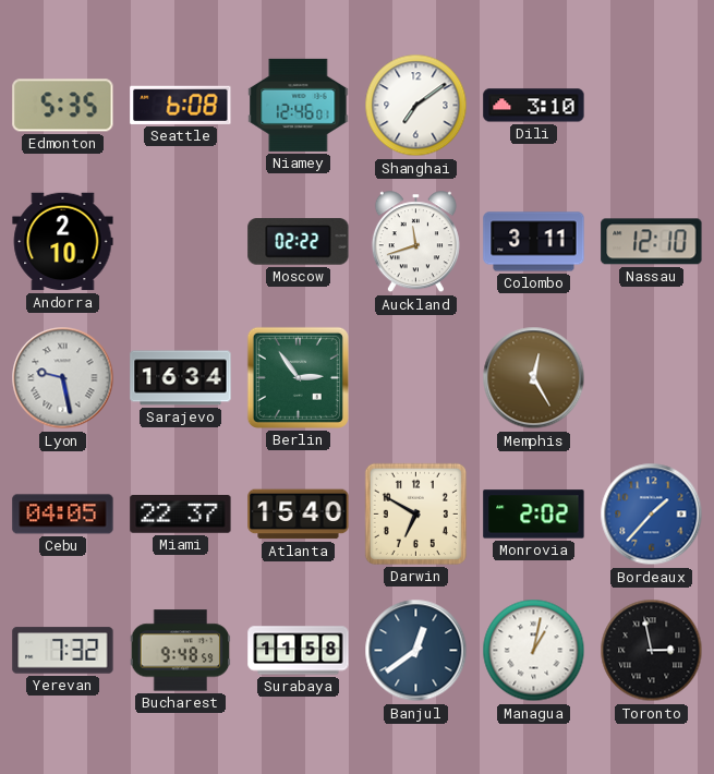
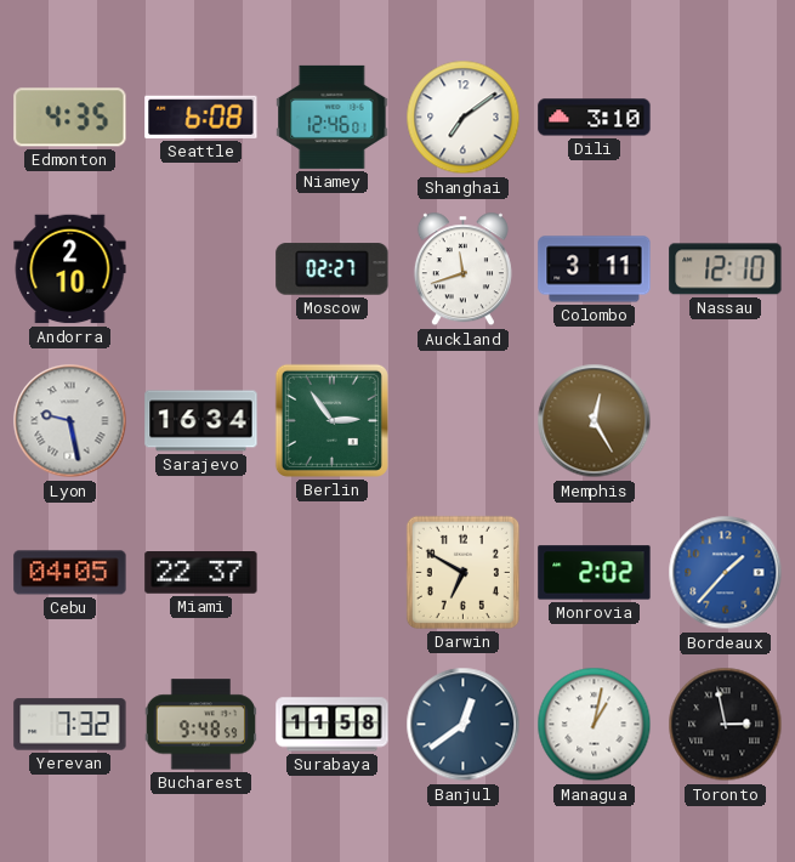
Edmonton: 5:35 -> 4:35 (70, 118)
Moscow: 02:22 -> 02:27 (333, 270)
Atlanta: 15:40 -> none (299, 515)
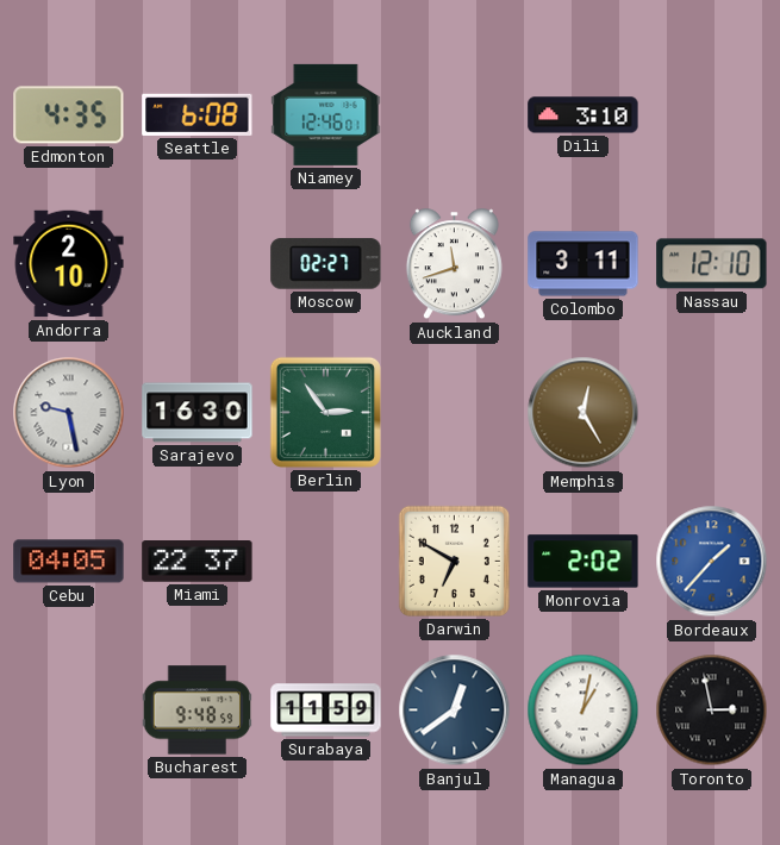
Shanghai: 7:09 -> none (464, 118)
Sarajevo: 16:34 -> 16:30 (198, 413)
Yerevan: 7:32 -> none (70, 725)
Surabaya: 11:58 -> 11:59 (326, 711)
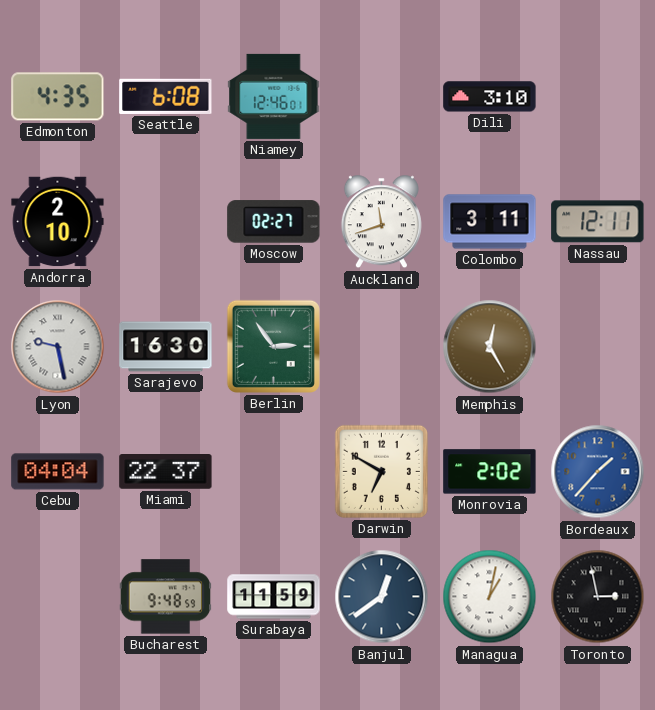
Nassau: 12:10 -> 12:11 (598, 222)
Cebu: 04:05 -> 04:04 (58, 472)
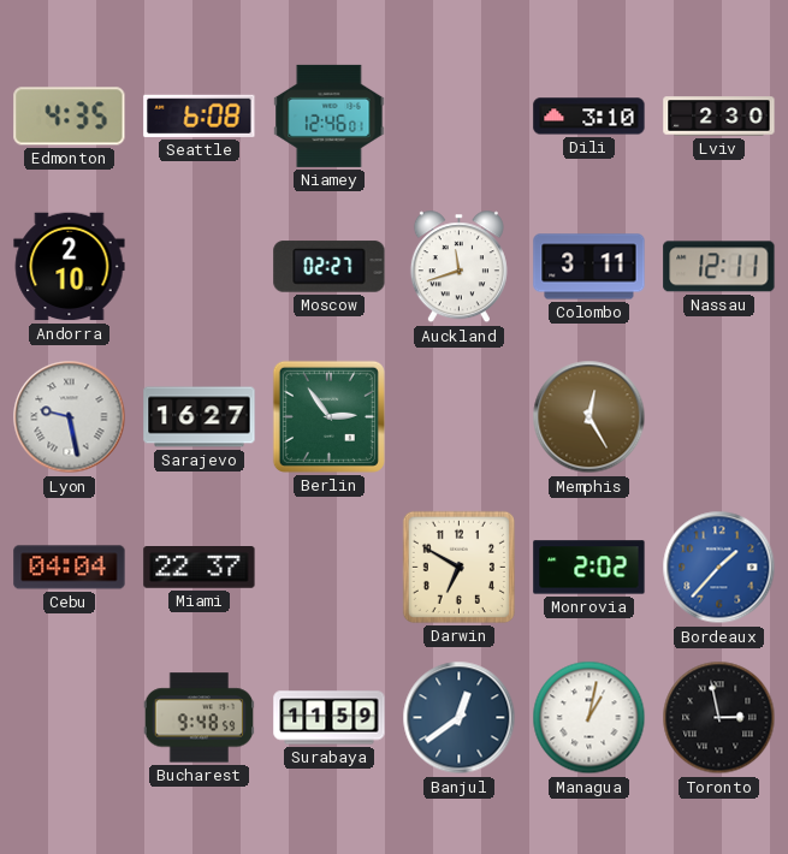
Lviv: none -> 2:30 (719, 117)
Sarajevo: 16:30 -> 16:27 (200, 417)
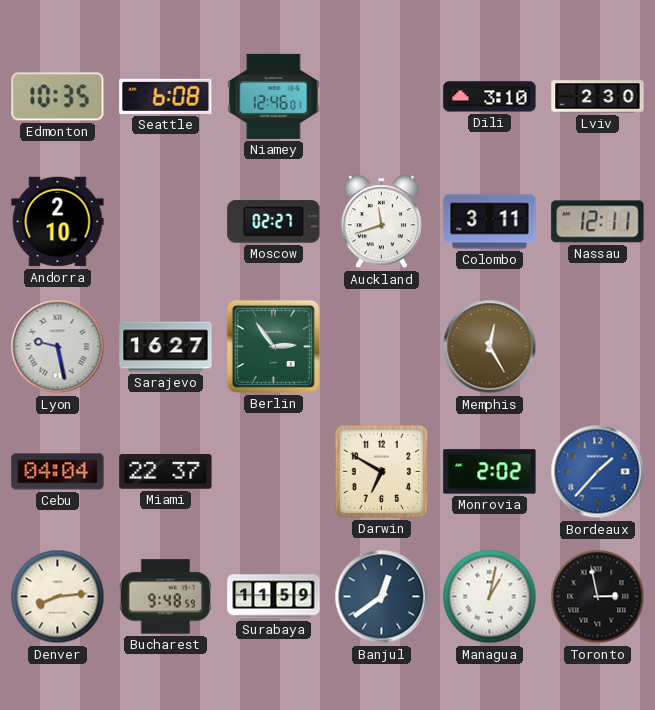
Edmonton: 4:35 -> 10:35 (58, 97)
Denver: none -> 8:14 (58, 597)
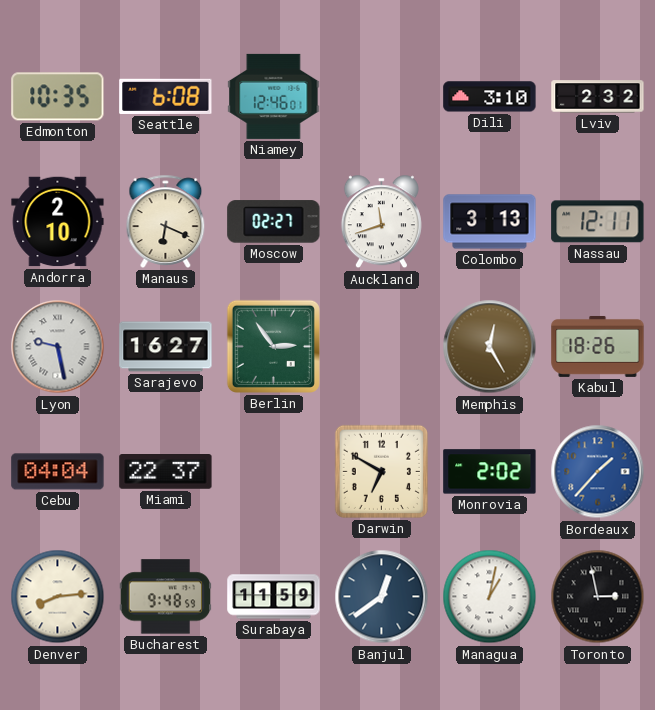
Lviv: 2:30 -> 2:32 (598, 97)
Manaus: none -> 6:19 (166, 221)
Colombo: 3:11 -> 3:13 (490, 222)
Kabul: none -> 18:26 (598, 346)
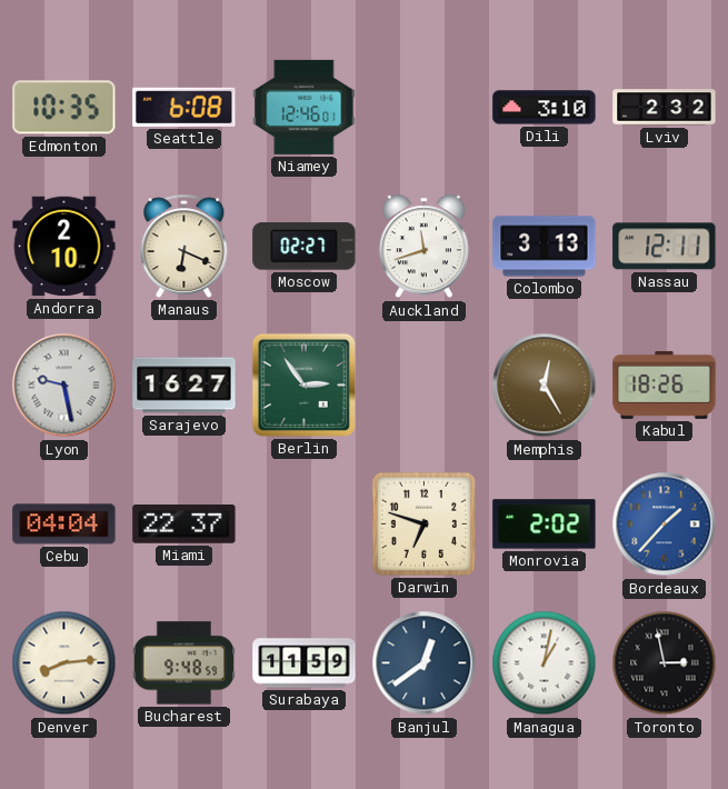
Darwin: 6:50 -> 6:48 (423, 523)
